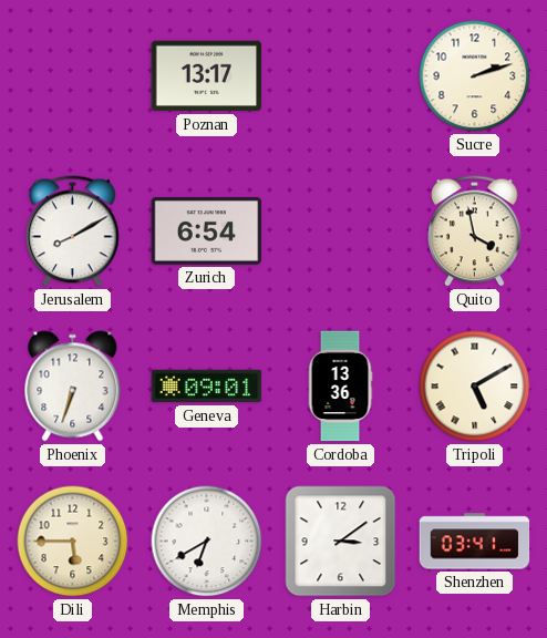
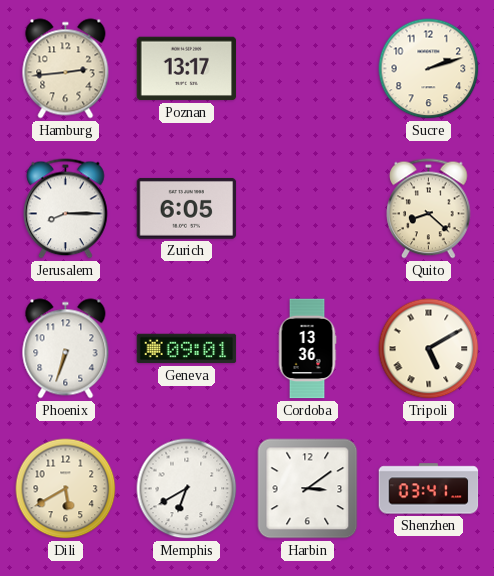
Hamburg: none -> 2:44 (66, 69)
Jerusalem: 8:10 -> 8:15 (66, 209)
Zurich: 6:54 -> 6:05 (187, 209)
Quito: 3:58 -> 8:22 (429, 209)
Dili: 5:45 -> 5:40 (66, 489)
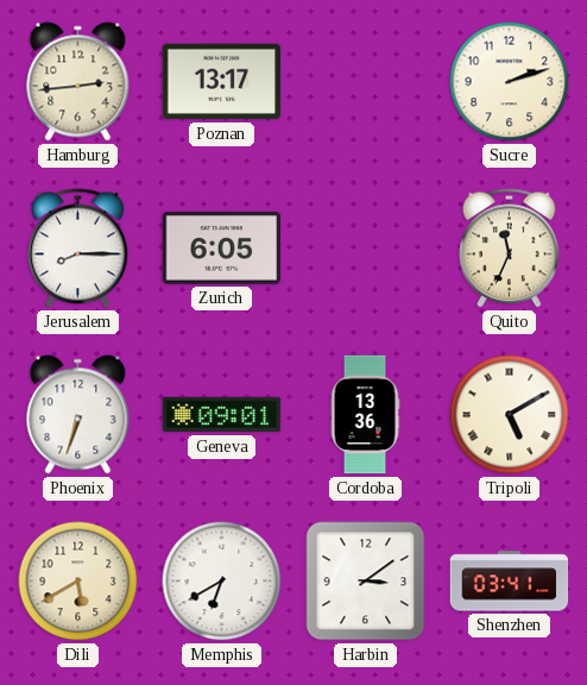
Quito: 8:22 -> 11:34 (510, 249)
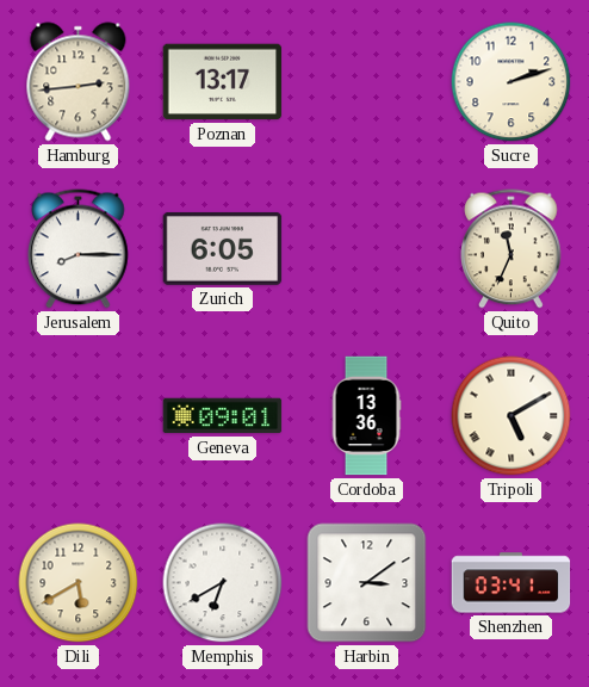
Phoenix: 6:33 -> none (78, 415)
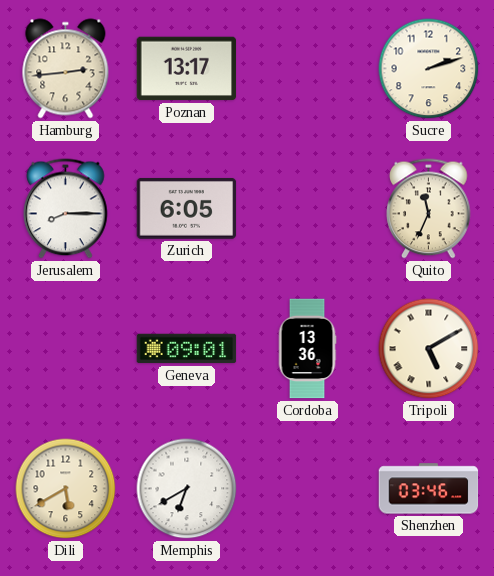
Harbin: 3:09 -> none (367, 583)
Shenzhen: 03:41 -> 03:46 (429, 489)
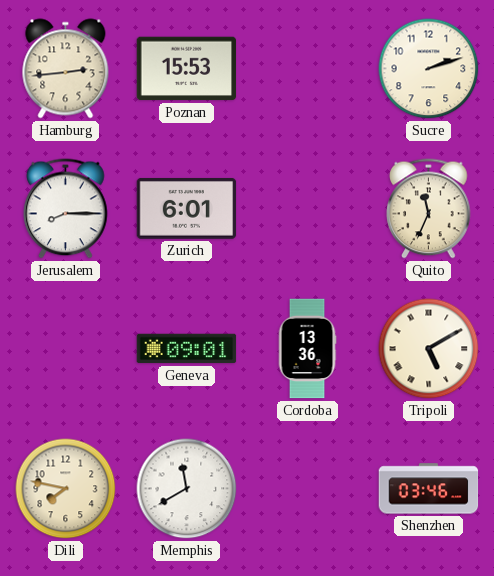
Poznan: 13:17 -> 15:53 (187, 69)
Zurich: 6:05 -> 6:01 (187, 209)
Dili: 5:40 -> 7:47 (66, 489)
Memphis: 6:40 -> 11:40 (187, 489)
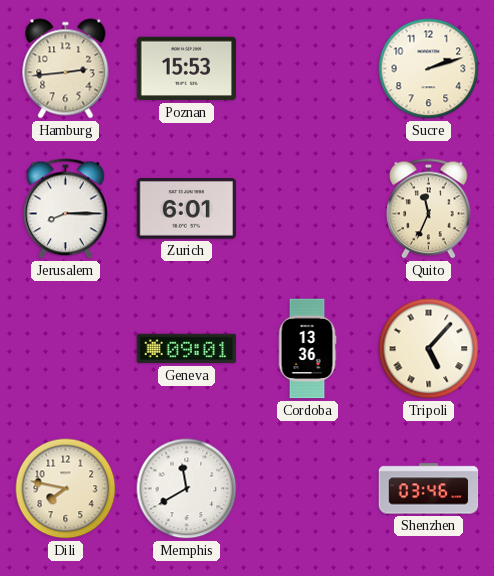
Tripoli: 5:10 -> 5:07 (429, 349)
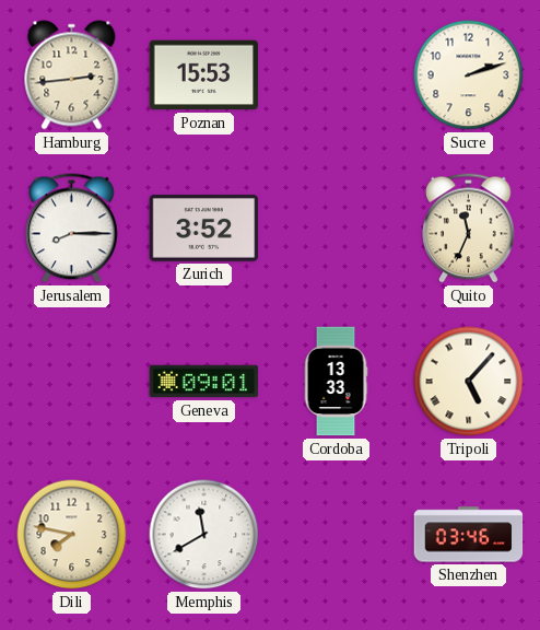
Zurich: 6:01 -> 3:52 (204, 229)
Cordoba: 13:36 -> 13:33 (336, 382)
